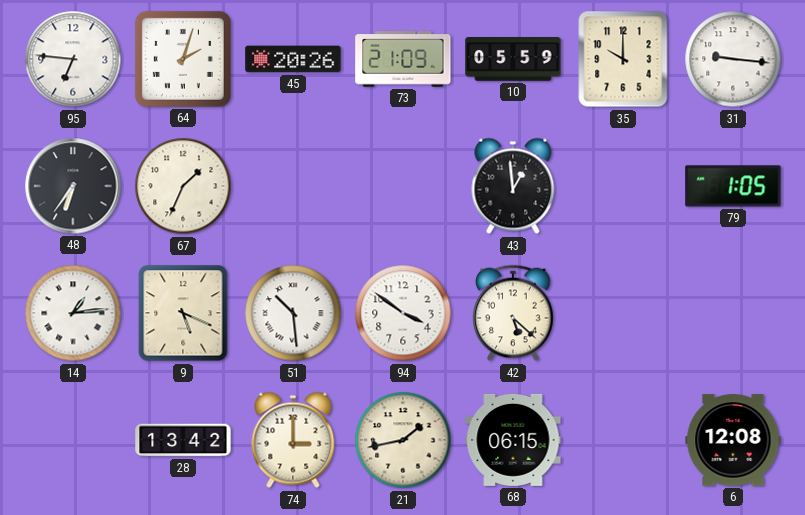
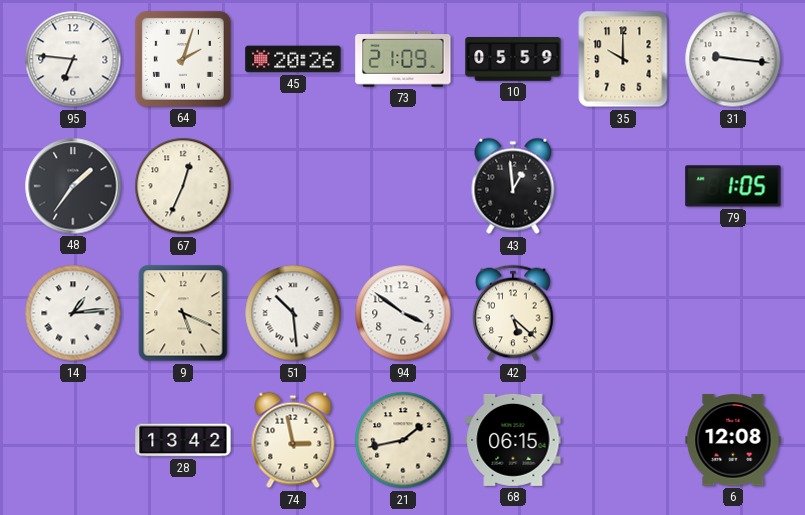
48: 6:36 -> 1:36 (73, 186)
67: 1:34 -> 12:34 (183, 186)
74: 3:00 -> 2:58 (293, 440)
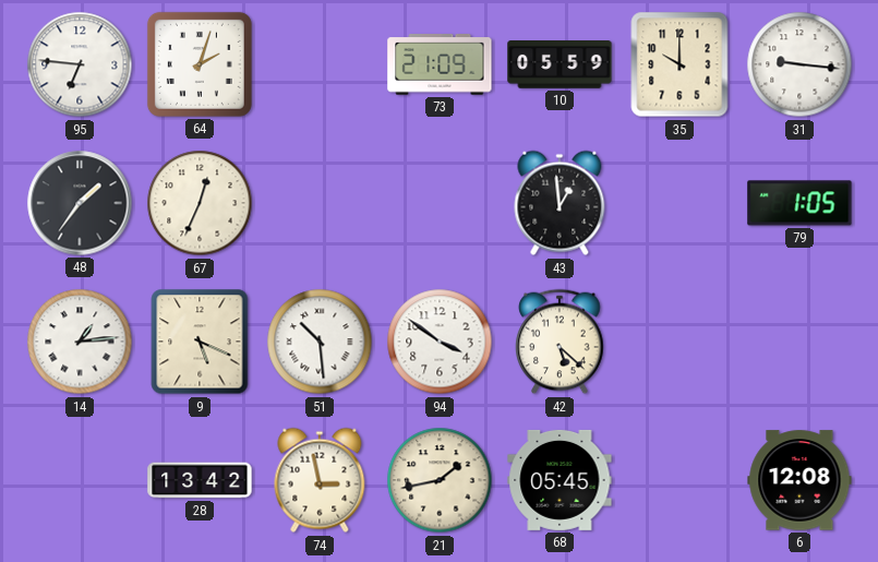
45: 20:26 -> none (293, 59)
68: 06:15 -> 05:45 (560, 480)
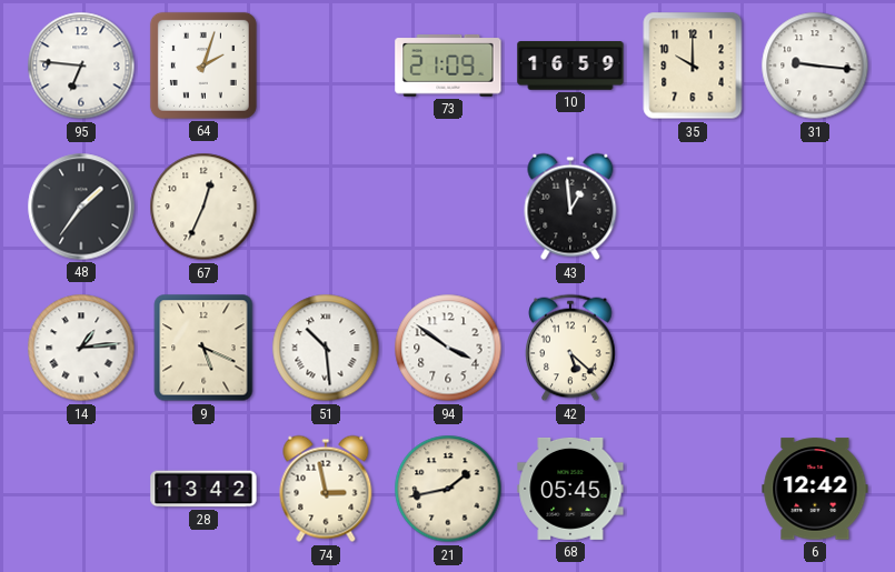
10: 05:59 -> 16:59 (570, 66)
79: 1:05 -> none (799, 203)
6: 12:08 -> 12:42 (815, 489)
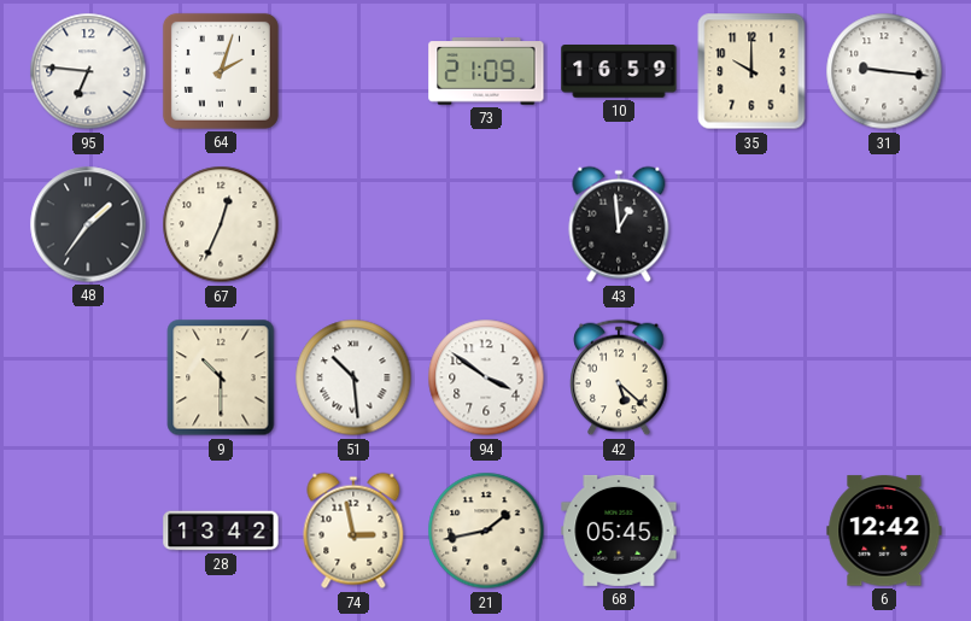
14: 1:14 -> none (81, 348)
9: 5:19 -> 10:30 (221, 377)
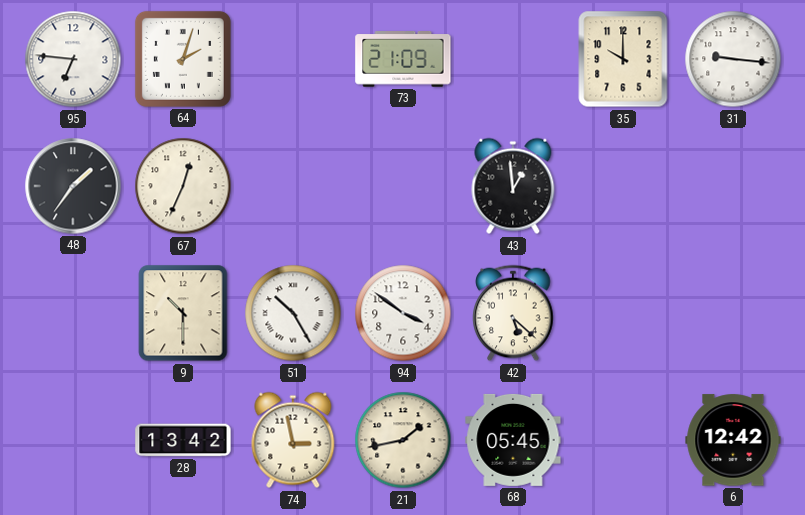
10: 16:59 -> none (619, 71)
51: 10:29 -> 10:25 (293, 313)
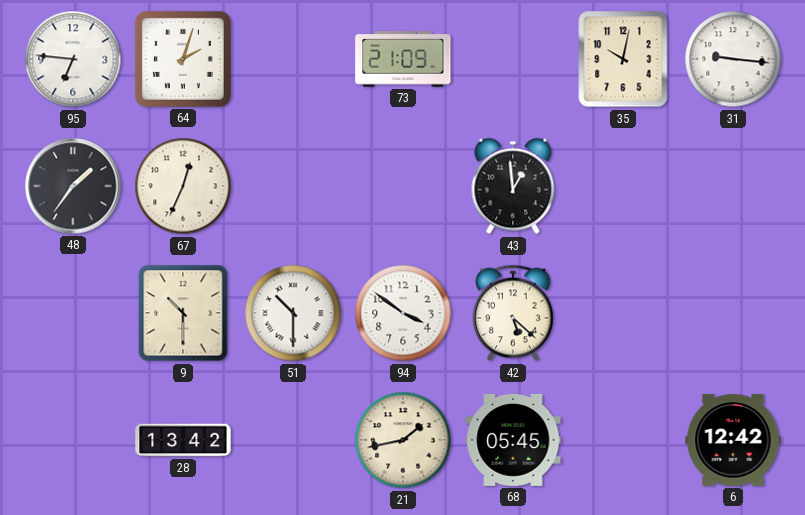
35: 10:00 -> 10:02 (623, 59)
51: 10:25 -> 10:30 (293, 313)
74: 2:58 -> none (293, 440)
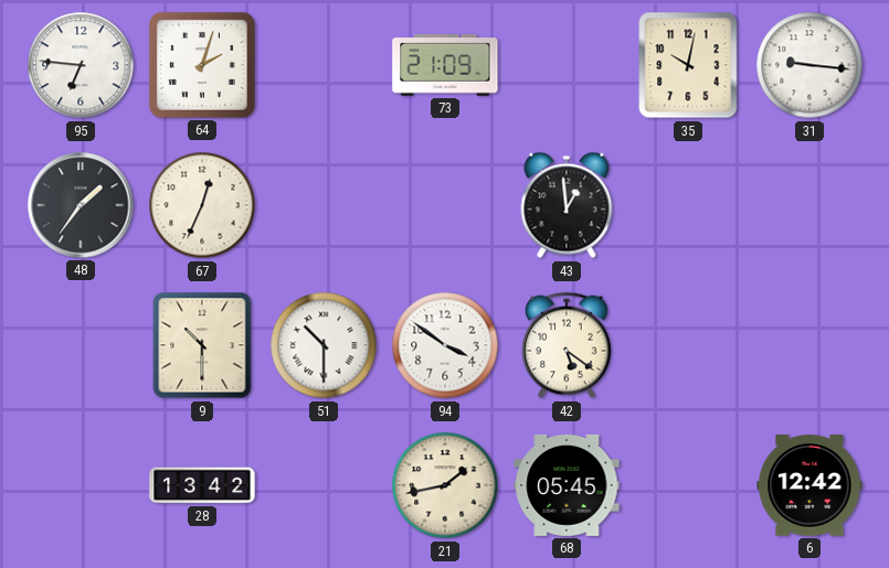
42: 5:22 -> 5:21 (567, 345)
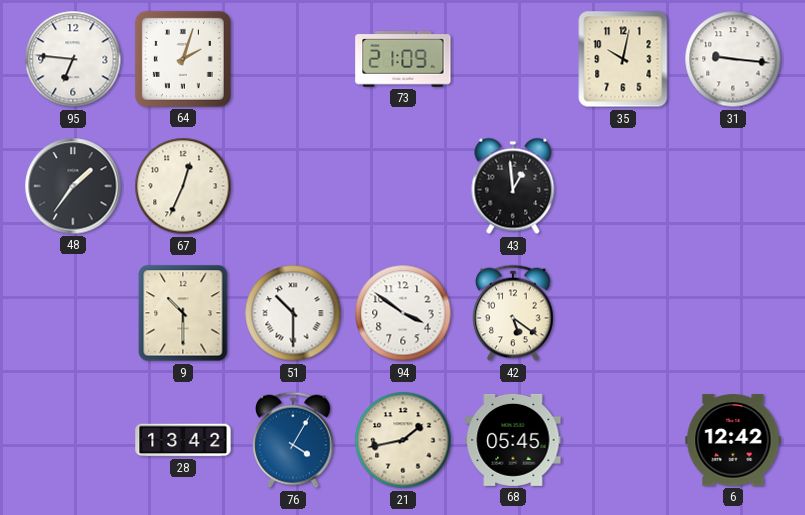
76: none -> 4:05 (293, 440)
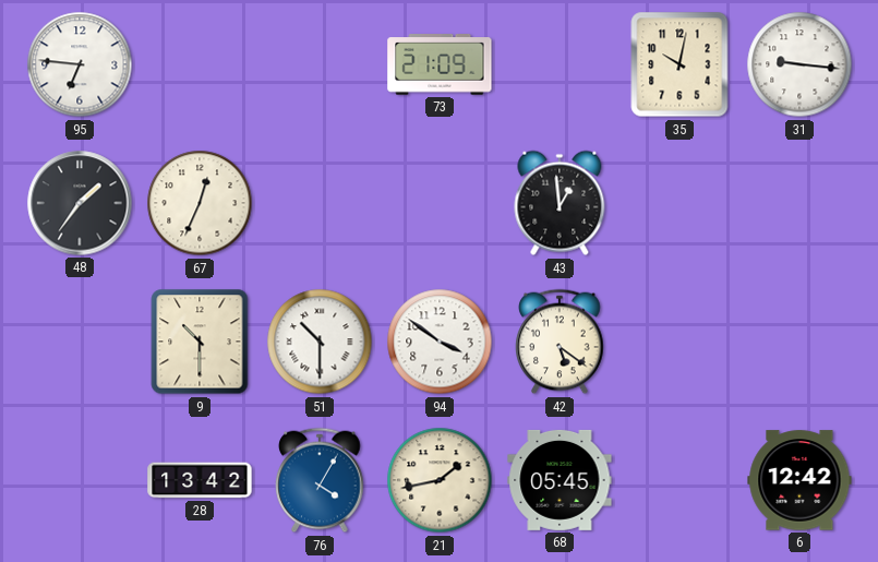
64: 2:03 -> none (183, 59)
